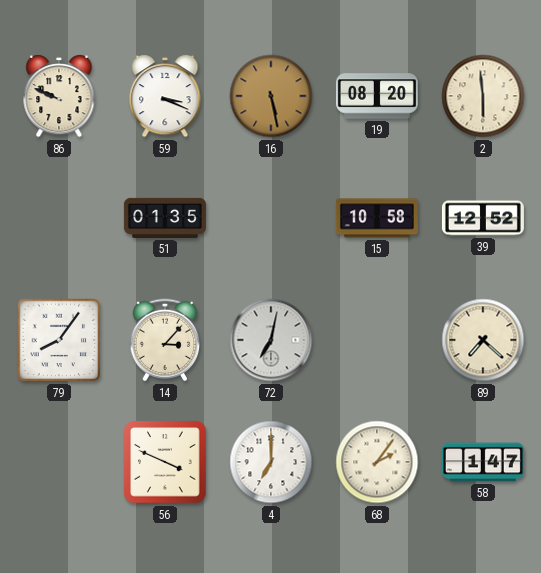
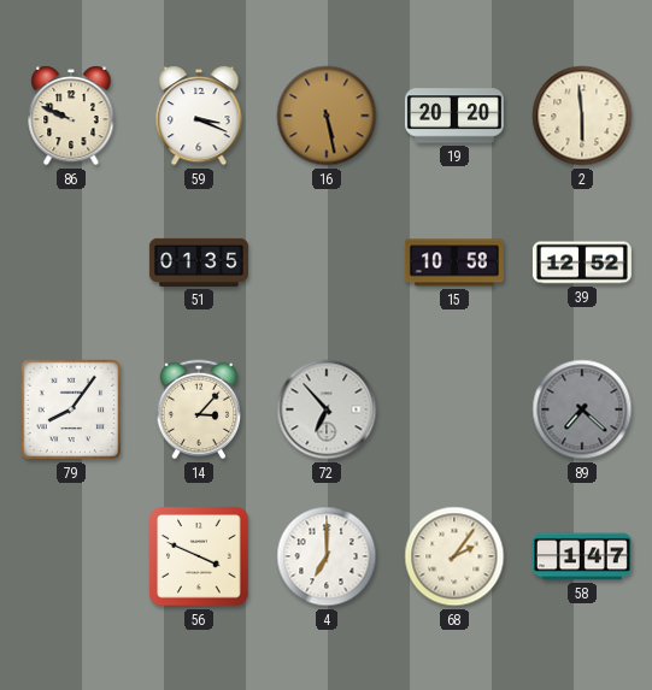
19: 08:20 -> 20:20 (454, 116)
72: 7:02 -> 6:53 (327, 409)
89 dial: cream -> grey (582, 409)
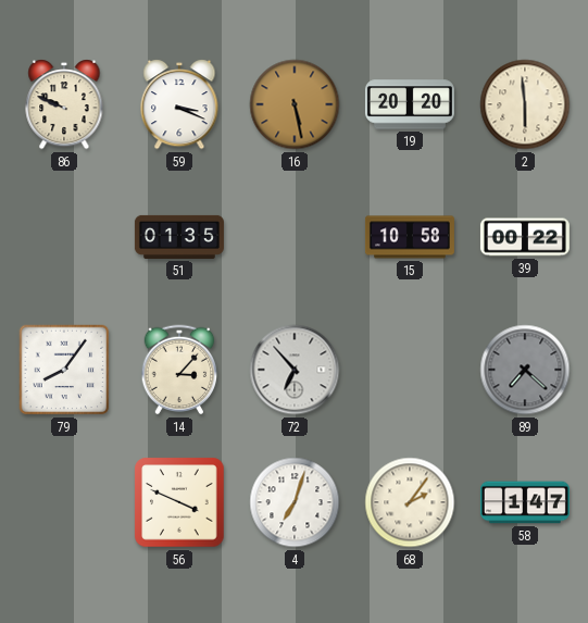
39: 12:52 -> 00:22 (525, 237)
4: 7:00 -> 7:03 (295, 502)
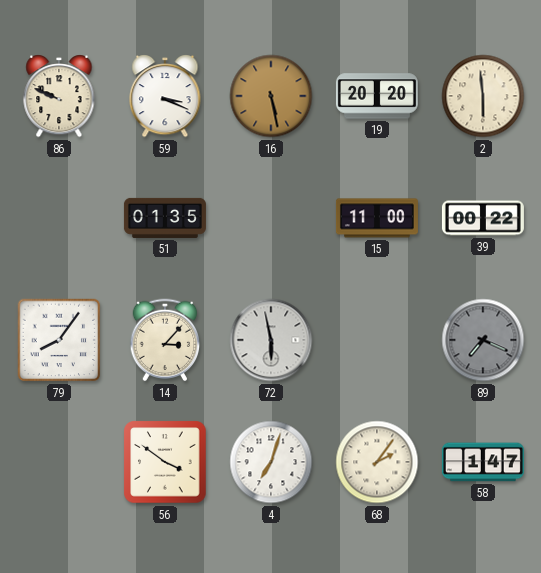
15: 10:58 -> 11:00 (377, 218)
72: 6:53 -> 5:58 (271, 340)
89: 7:22 -> 7:19 (483, 340)
56: 3:49 -> 3:51 (165, 462)
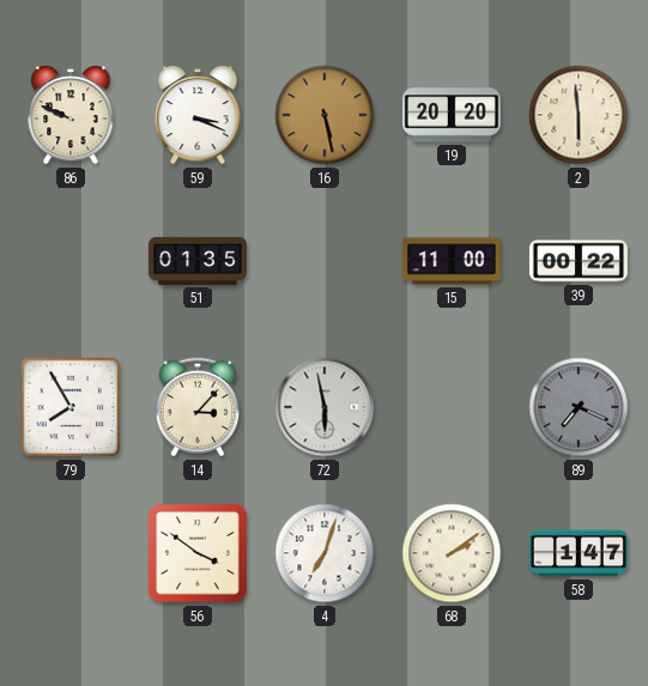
79: 8:06 -> 7:55 (71, 407)
68: 2:06 -> 2:09 (452, 553)
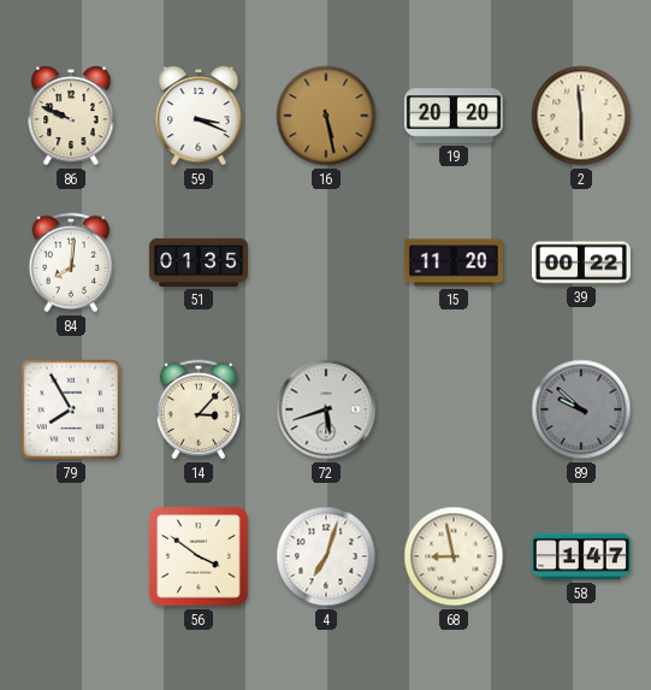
84: none -> 8:01 (71, 263)
15: 11:00 -> 11:20 (454, 263)
72: 5:58 -> 5:42 (326, 409)
89: 7:19 -> 9:52 (581, 409)
68: 2:09 -> 8:58 (454, 556)
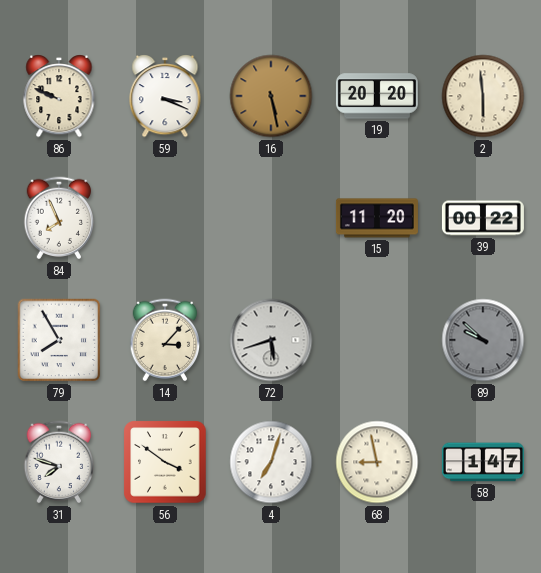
84: 8:01 -> 7:56 (59, 218)
51: 01:35 -> none (199, 263)
31: none -> 7:48 (59, 462)
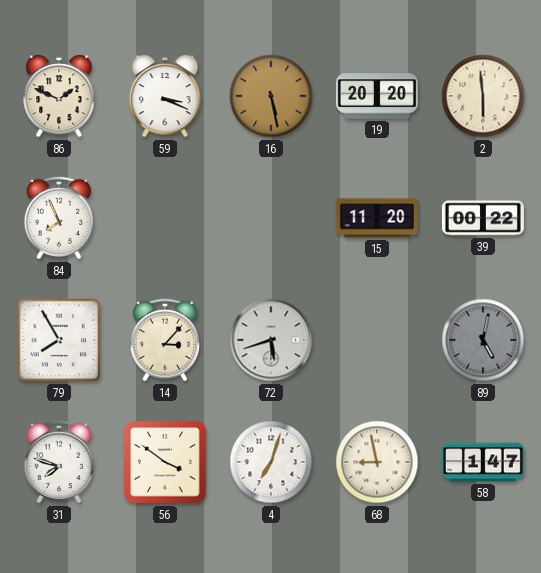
86: 9:49 -> 1:49 (59, 96)
89: 9:52 -> 5:02 (483, 340)
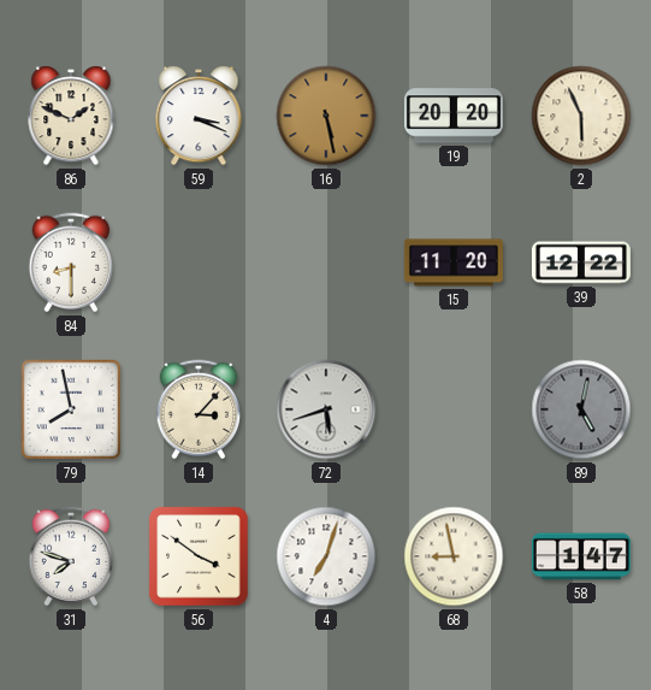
2: 5:59 -> 5:56 (581, 116)
84: 7:56 -> 8:30 (71, 263)
39: 00:22 -> 12:22 (581, 263)
79: 7:55 -> 7:58 (71, 409)
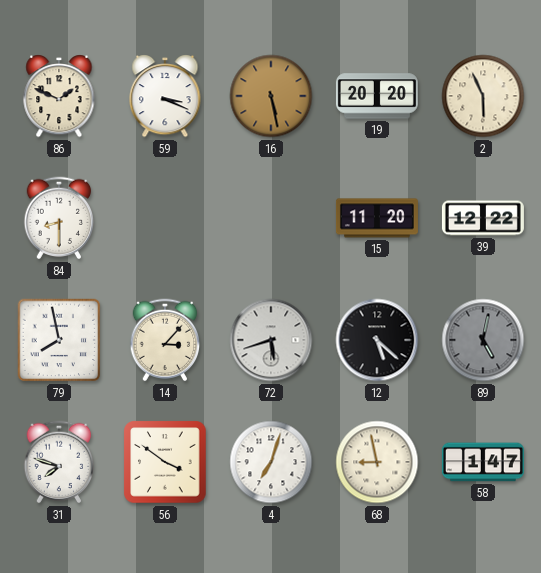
12: none -> 5:22 (377, 340)
